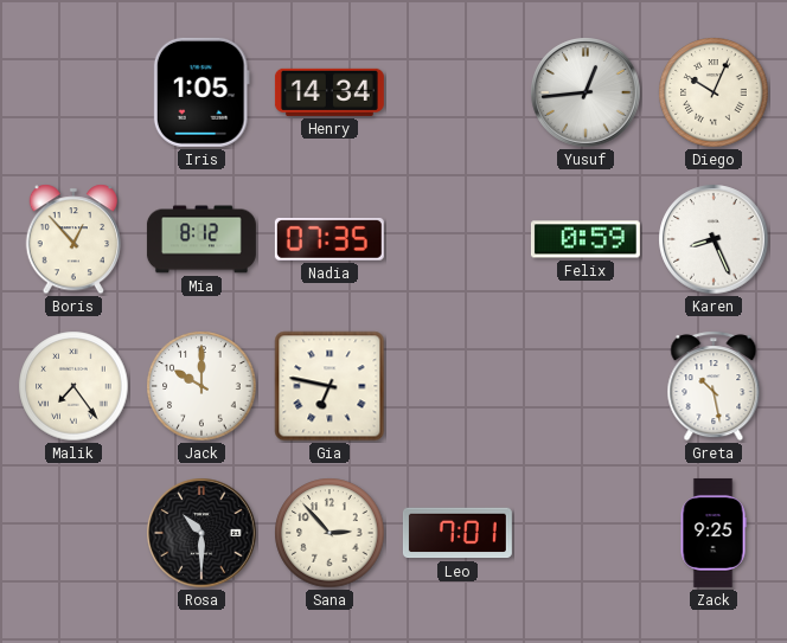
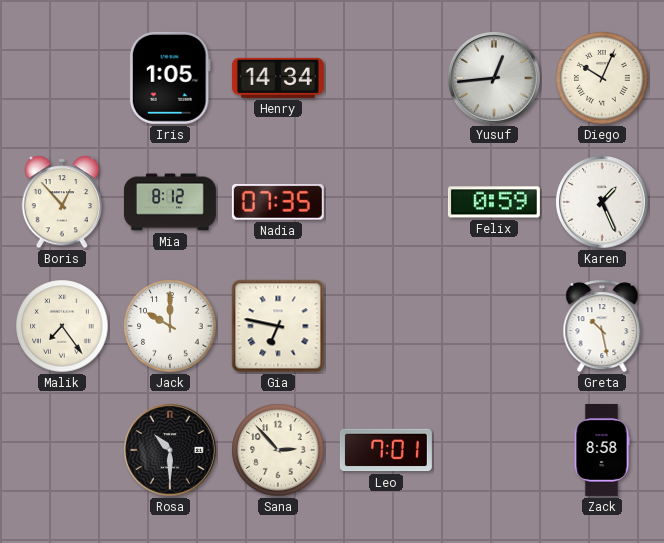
Karen: 8:26 -> 1:26 (602, 202)
Zack: 9:25 -> 8:58 (602, 450)
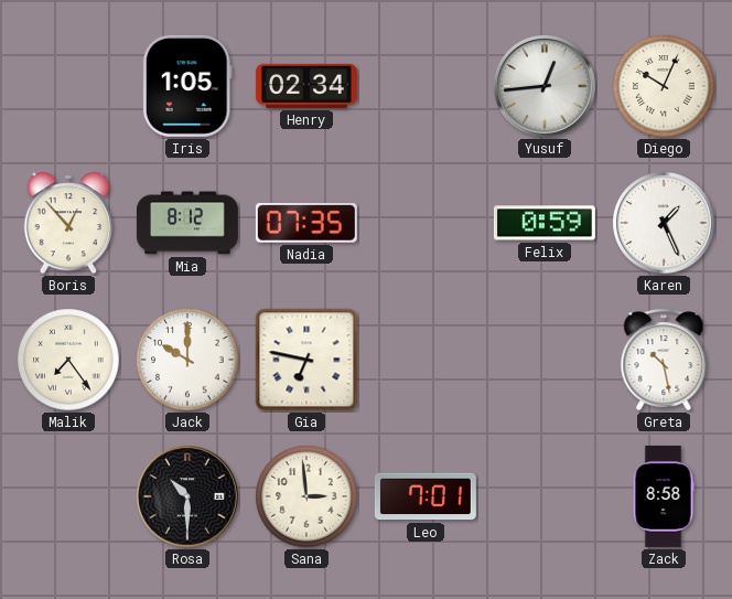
Henry: 14:34 -> 02:34 (306, 86)
Sana: 2:53 -> 2:59 (306, 496)
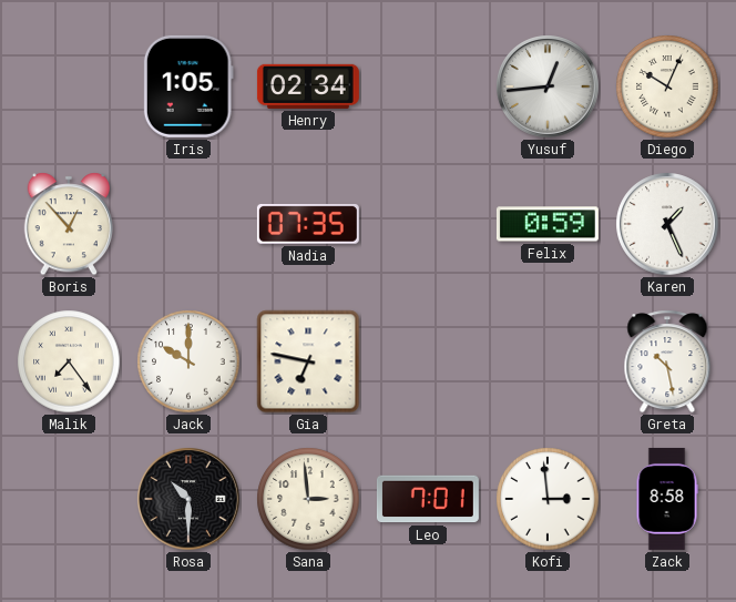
Mia: 8:12 -> none (187, 223)
Kofi: none -> 2:59 (548, 499)
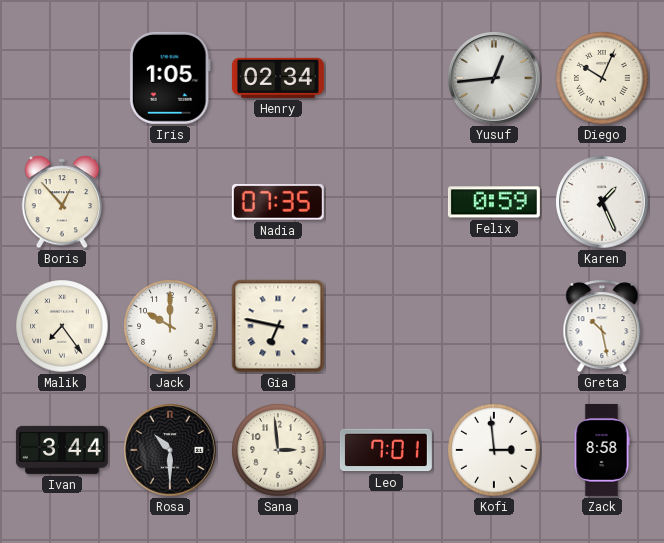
Ivan: none -> 3:44 (62, 450)
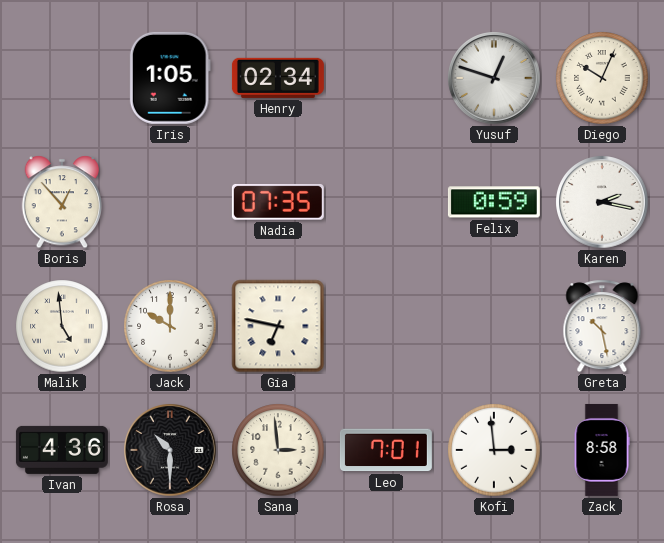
Yusuf: 12:44 -> 12:48 (494, 78)
Karen: 1:26 -> 2:17 (602, 202)
Malik: 7:24 -> 4:59 (62, 326)
Ivan: 3:44 -> 4:36 (62, 450)
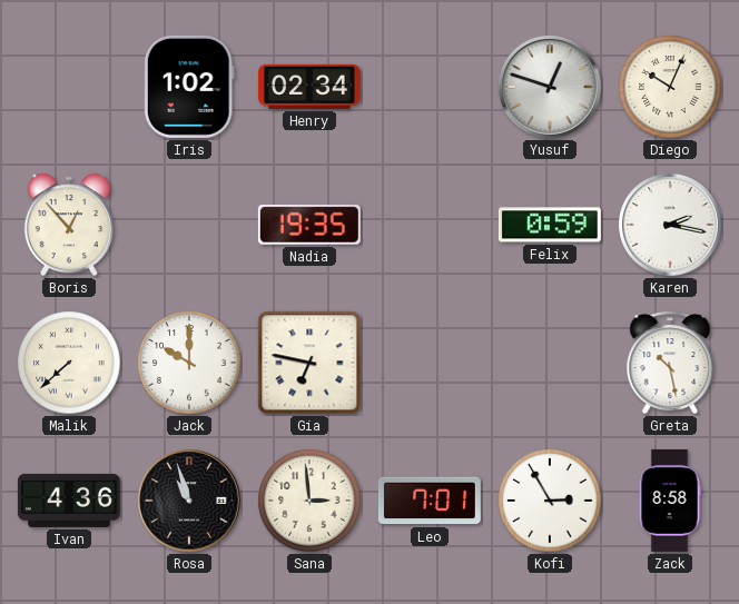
Iris: 1:05 -> 1:02 (189, 87)
Nadia: 07:35 -> 19:35 (309, 225)
Malik: 4:59 -> 7:38 (69, 363)
Rosa: 10:30 -> 10:57 (189, 501)
Kofi: 2:59 -> 2:55 (550, 501)
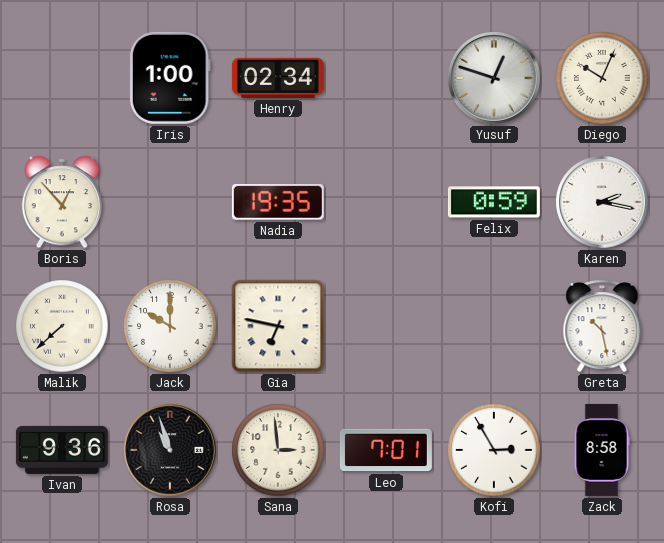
Iris: 1:02 -> 1:00 (170, 78)
Ivan: 4:36 -> 9:36 (62, 450)
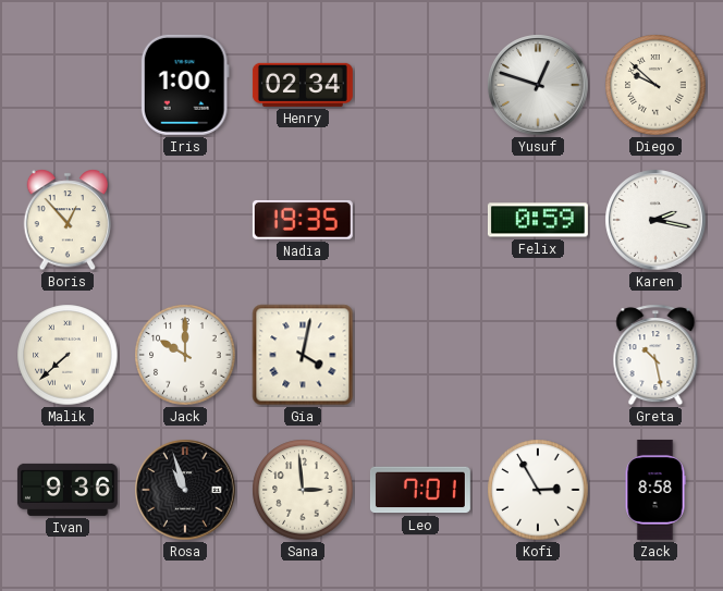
Diego: 10:04 -> 9:52 (655, 85)
Gia: 6:47 -> 4:02 (303, 355)
